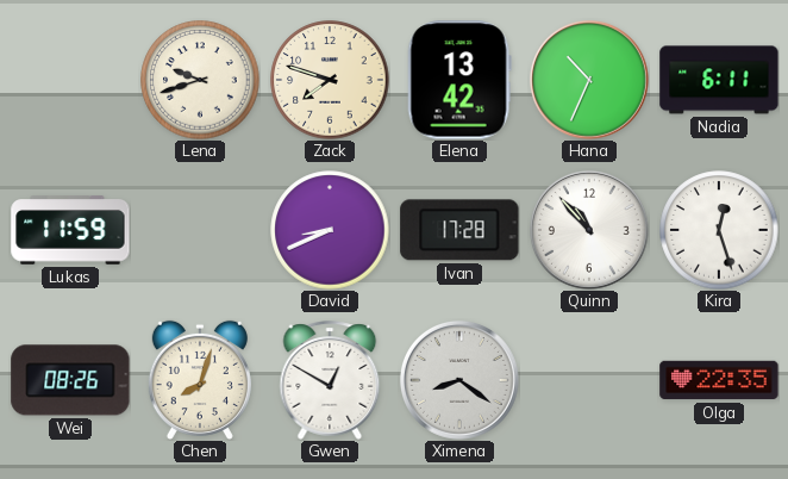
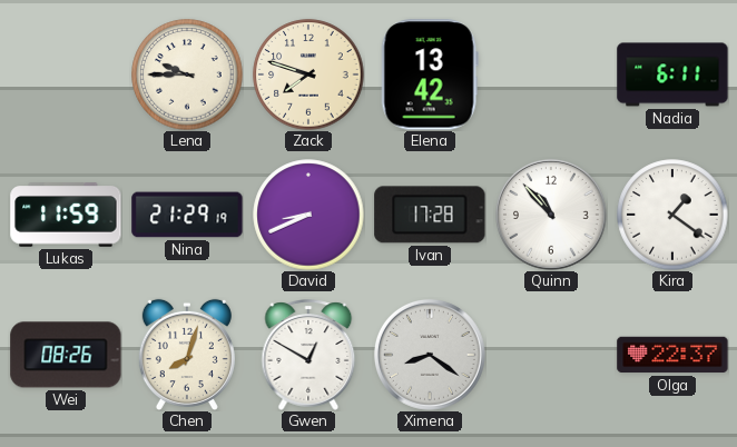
Lena: 9:42 -> 9:45 (187, 74)
Hana: 10:34 -> none (589, 80)
Nina: none -> 21:29 (187, 215)
Kira: 12:27 -> 1:21 (672, 215)
Olga: 22:35 -> 22:37 (672, 355)
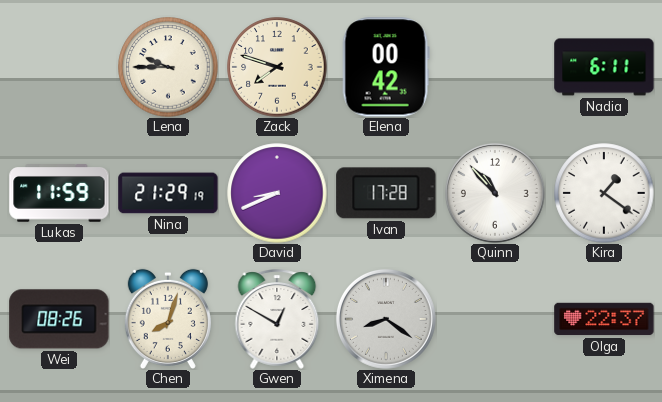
Elena: 13:42 -> 00:42 (386, 67)
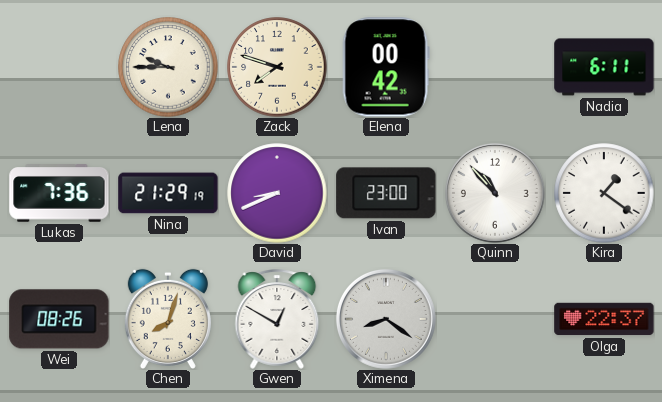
Lukas: 11:59 -> 7:36 (59, 193)
Ivan: 17:28 -> 23:00 (386, 193)
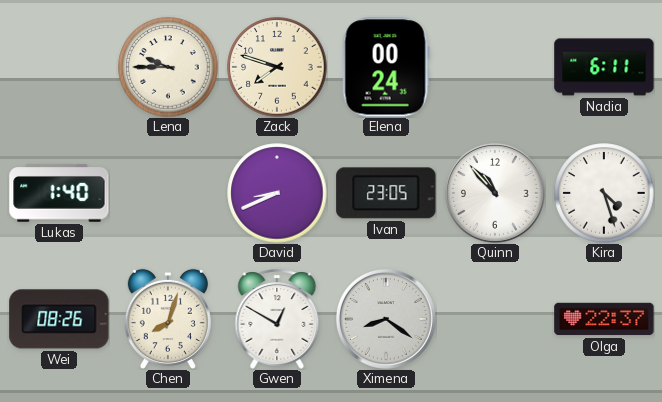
Elena: 00:42 -> 00:24 (386, 67)
Lukas: 7:36 -> 1:40 (59, 193)
Nina: 21:29 -> none (168, 193)
Ivan: 23:00 -> 23:05 (386, 193)
Kira: 1:21 -> 4:27 (604, 193)
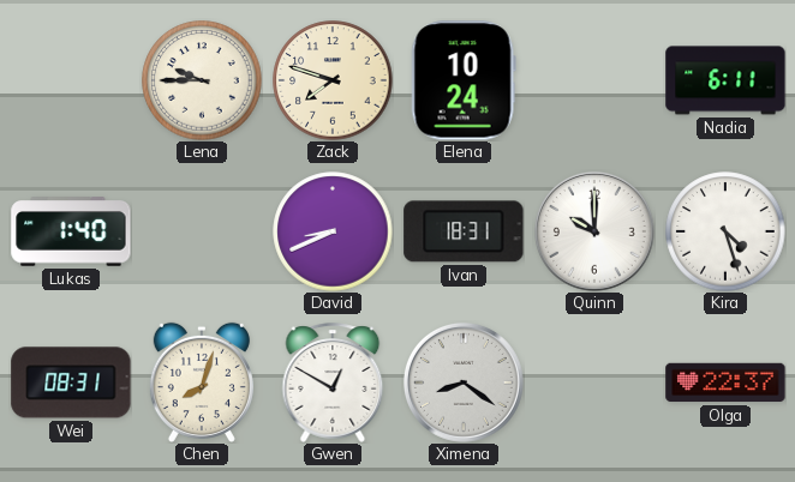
Elena: 00:24 -> 10:24 (464, 80)
Ivan: 23:05 -> 18:31 (464, 231)
Quinn: 10:53 -> 10:00 (594, 231)
Wei: 08:26 -> 08:31 (71, 382)
